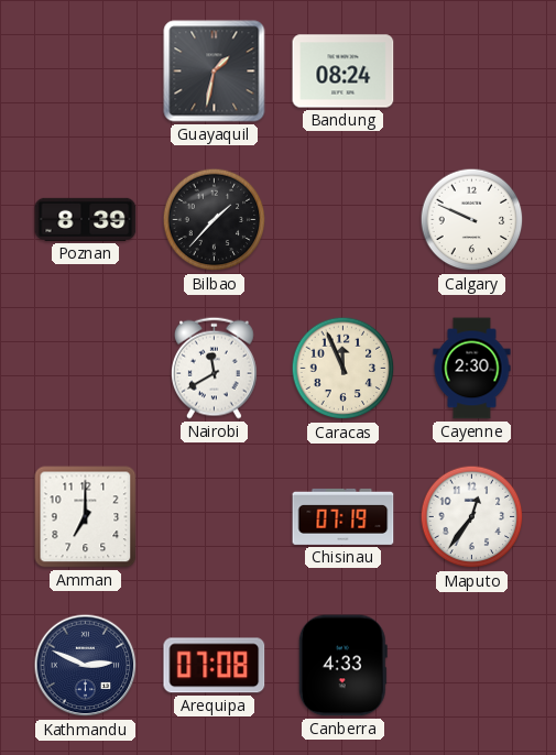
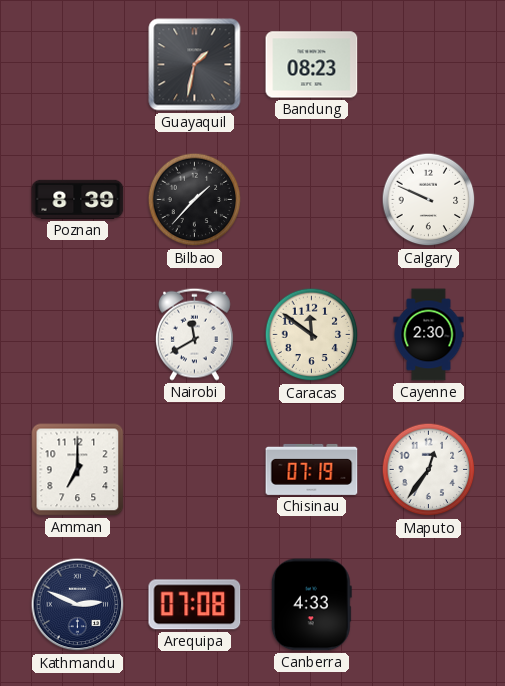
Bandung: 08:24 -> 08:23 (312, 65)
Caracas: 11:56 -> 11:51 (312, 335)
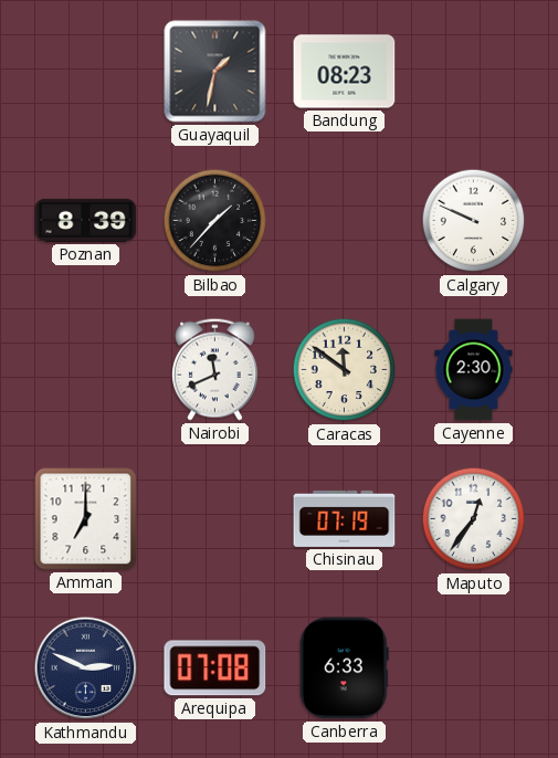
Nairobi: 11:40 -> 11:41 (214, 369)
Canberra: 4:33 -> 6:33 (344, 668)
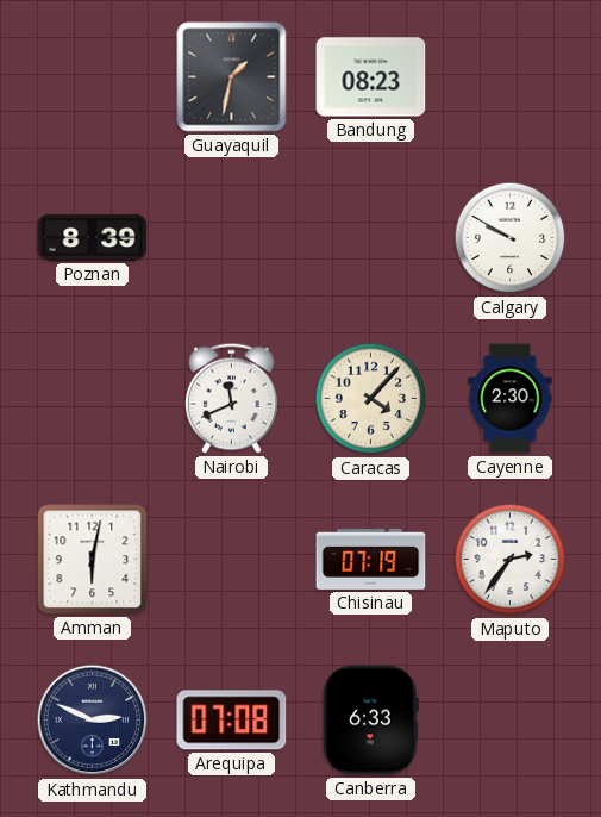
Bilbao: 1:37 -> none (215, 221)
Calgary: 9:49 -> 9:50 (511, 238)
Caracas: 11:51 -> 4:07 (371, 399)
Amman: 7:00 -> 6:02 (93, 560)
Maputo: 12:36 -> 2:36 (511, 560)
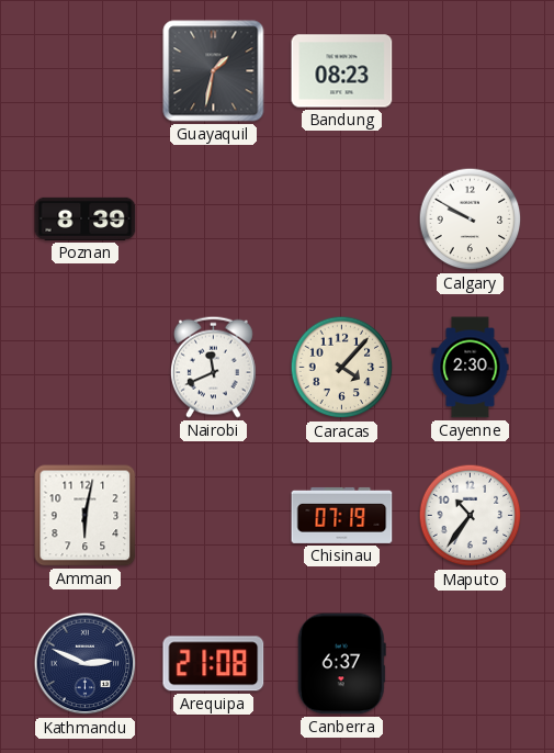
Maputo: 2:36 -> 10:36 (471, 516)
Arequipa: 07:08 -> 21:08 (214, 664)
Canberra: 6:33 -> 6:37 (341, 664)
